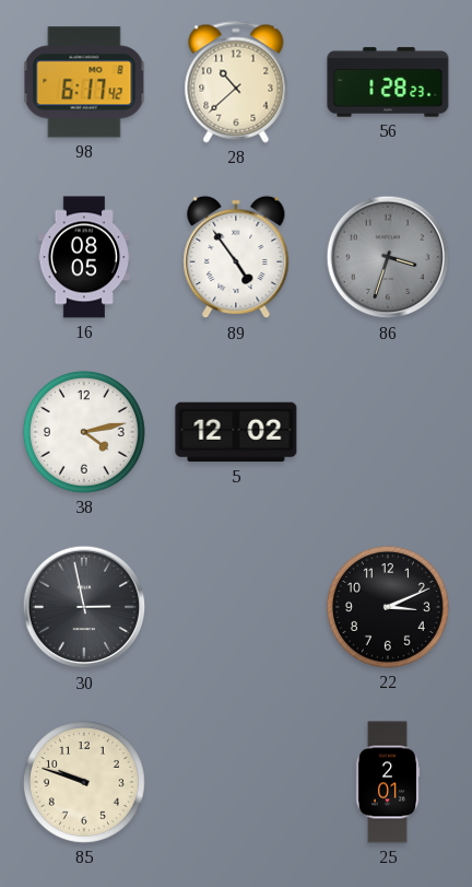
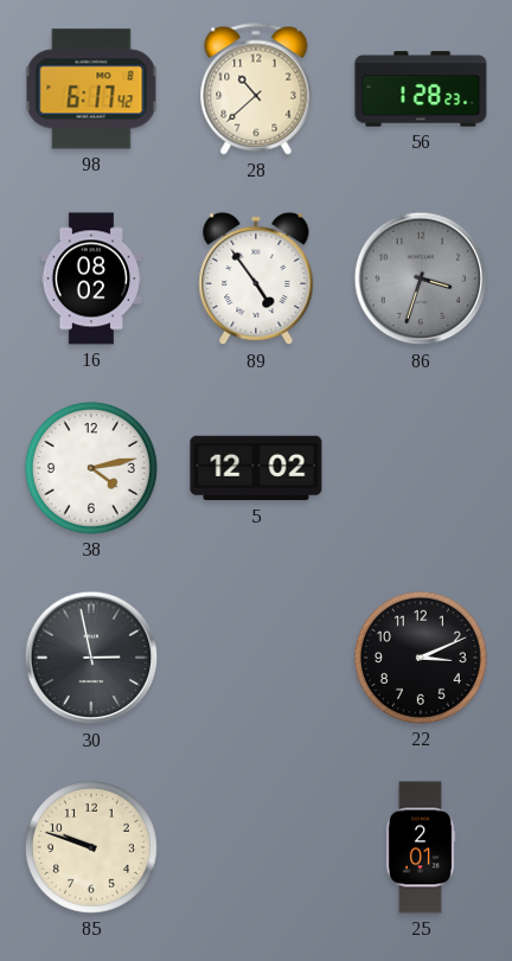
16: 08:05 -> 08:02 (90, 278)
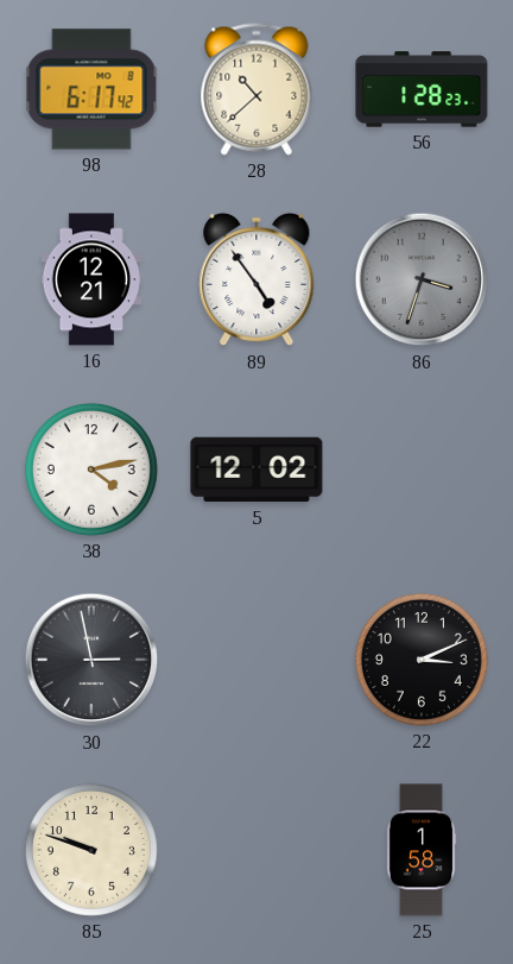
16: 08:02 -> 12:21 (90, 279)
25: 2:01 -> 1:58 (422, 850)
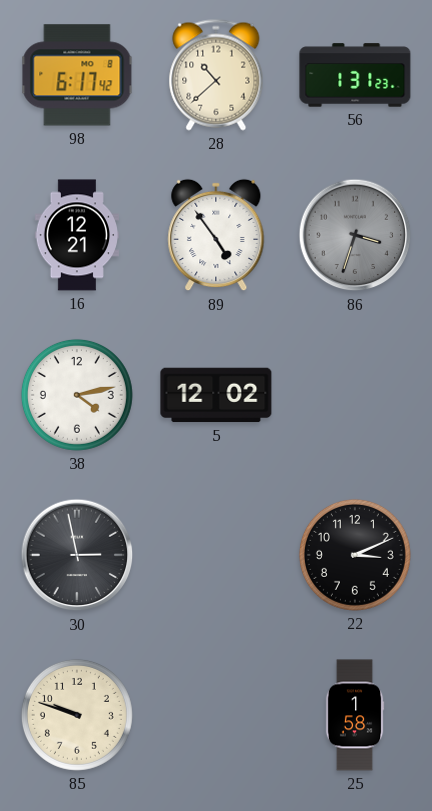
56: 1:28 -> 1:31 (355, 75)
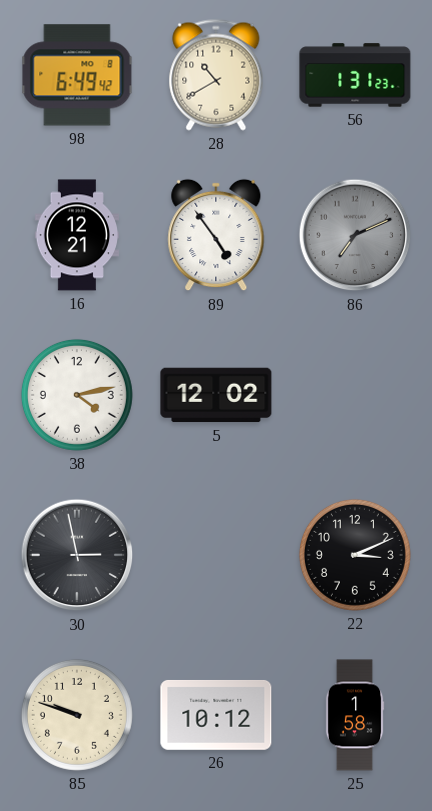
98: 6:17 -> 6:49 (77, 75)
28: 10:38 -> 10:40 (216, 75)
86: 3:33 -> 7:11 (355, 235)
26: none -> 10:12 (216, 715)
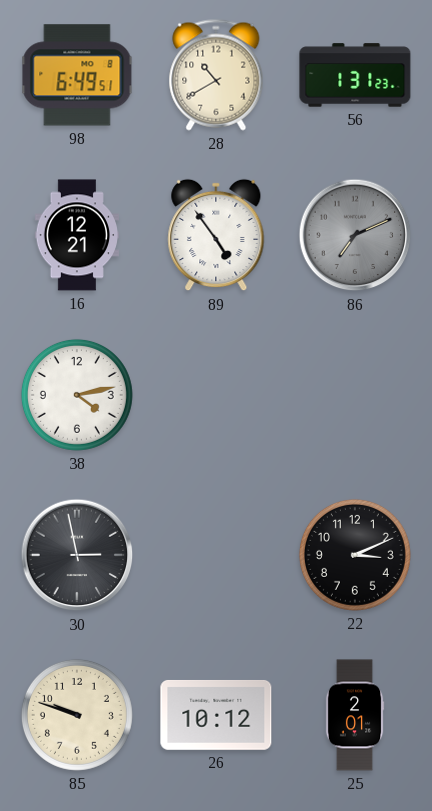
98: 6:49:42 -> 6:49:51 (77, 75)
5: 12:02 -> none (216, 395)
25: 1:58 -> 2:01 (355, 715)
